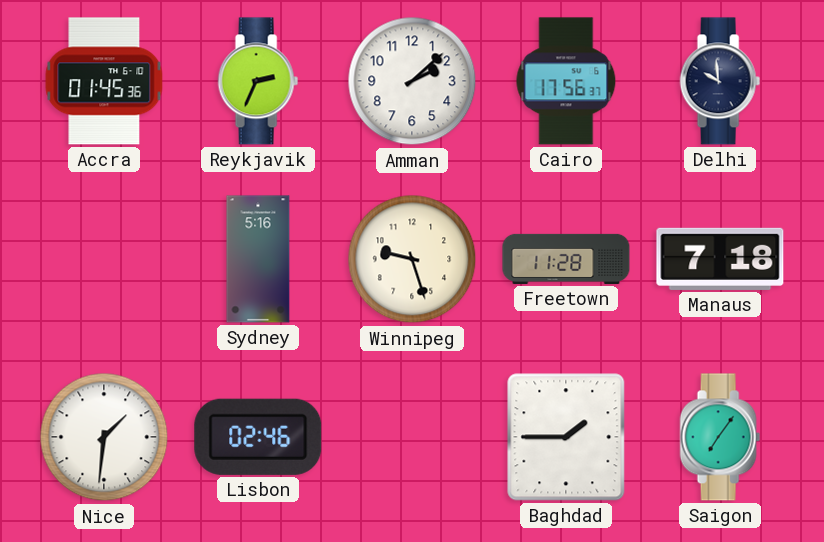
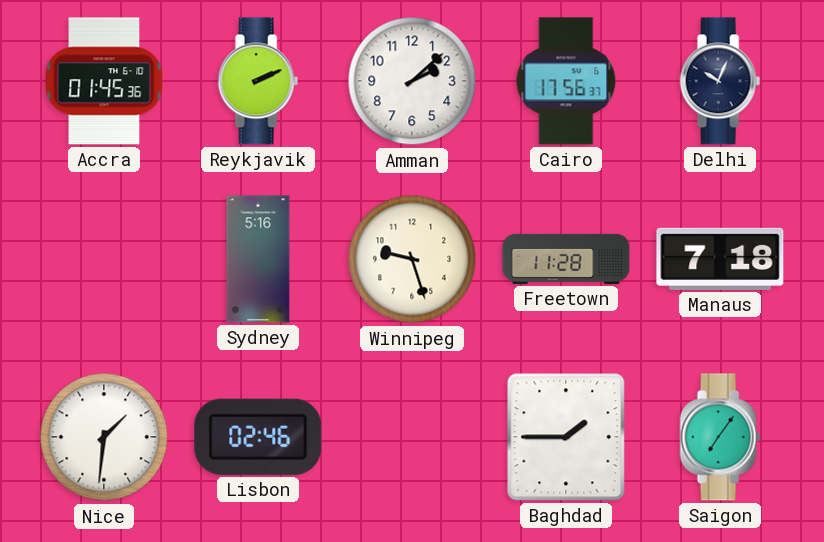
Reykjavik: 2:34 -> 2:11 (258, 81)
Delhi: 9:59 -> 10:04 (720, 81)
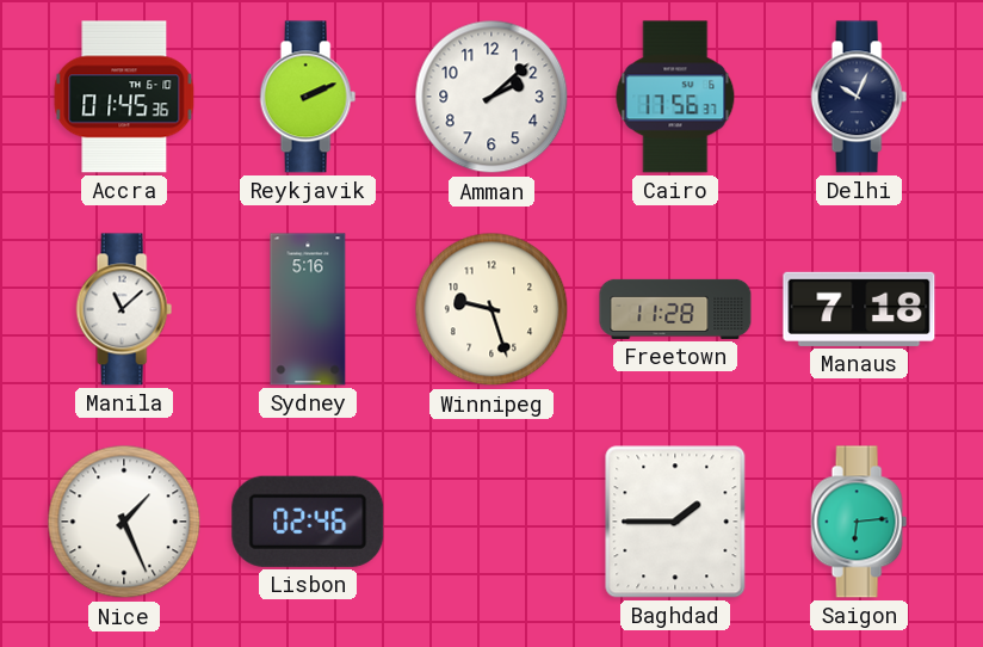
Manila: none -> 11:08 (124, 309)
Nice: 1:31 -> 1:26 (124, 522)
Saigon: 7:06 -> 6:14 (859, 522)
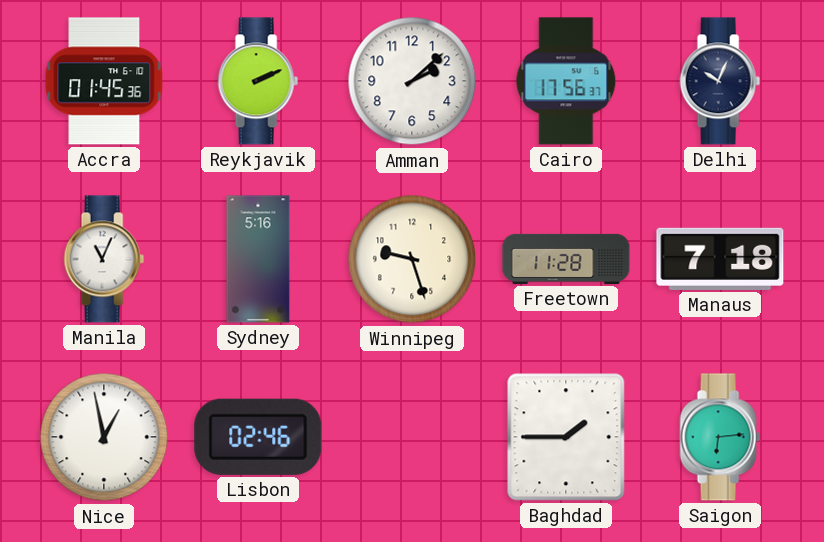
Manila: 11:08 -> 11:04 (104, 259)
Nice: 1:26 -> 12:58 (104, 437)
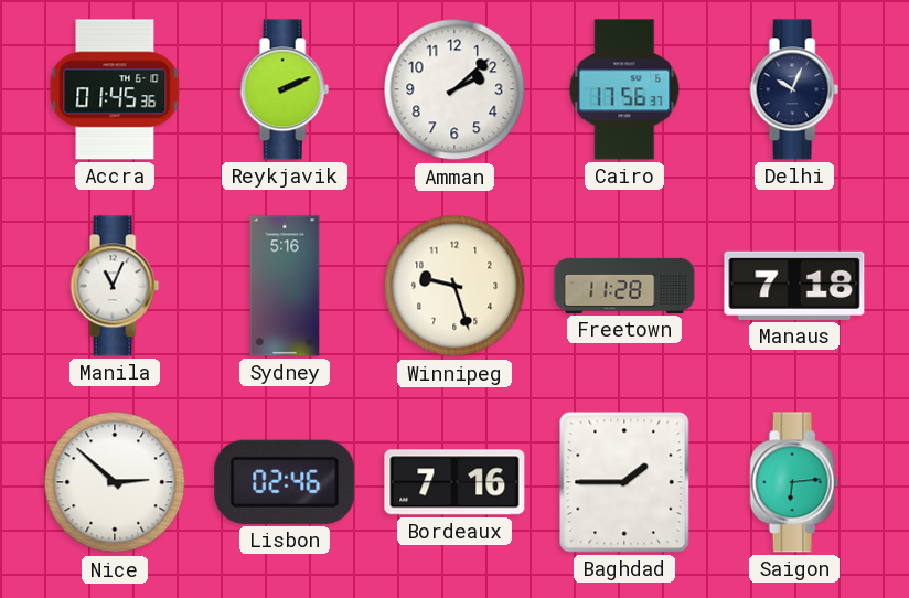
Nice: 12:58 -> 2:52 (115, 482)
Bordeaux: none -> 7:16 (454, 482)
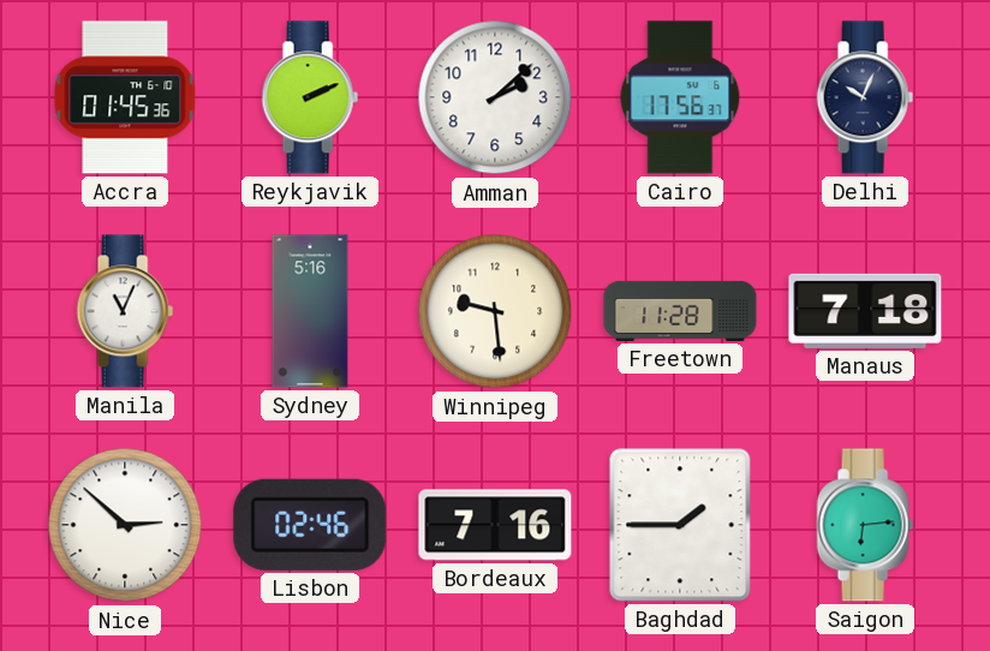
Winnipeg: 9:27 -> 9:29 (495, 311)
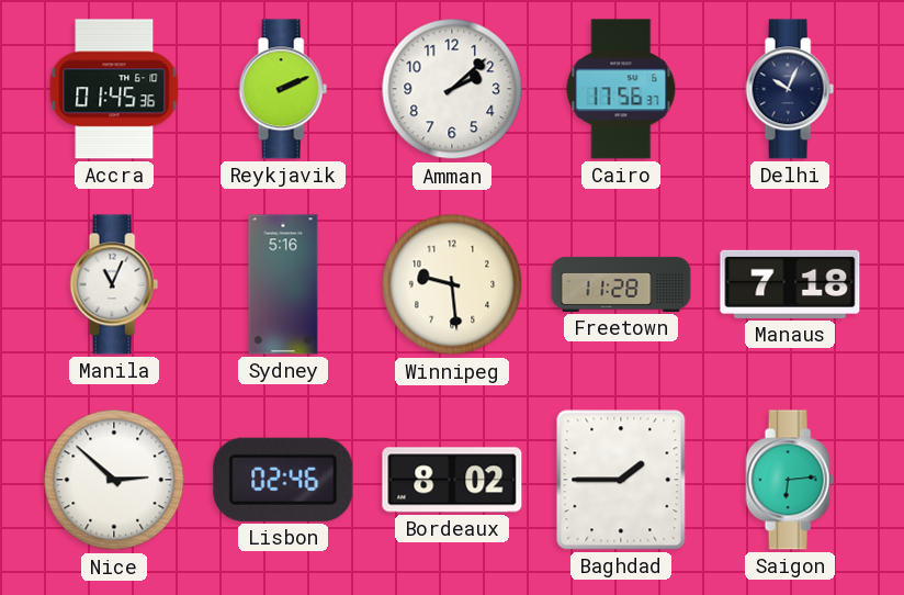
Bordeaux: 7:16 -> 8:02 (452, 480)
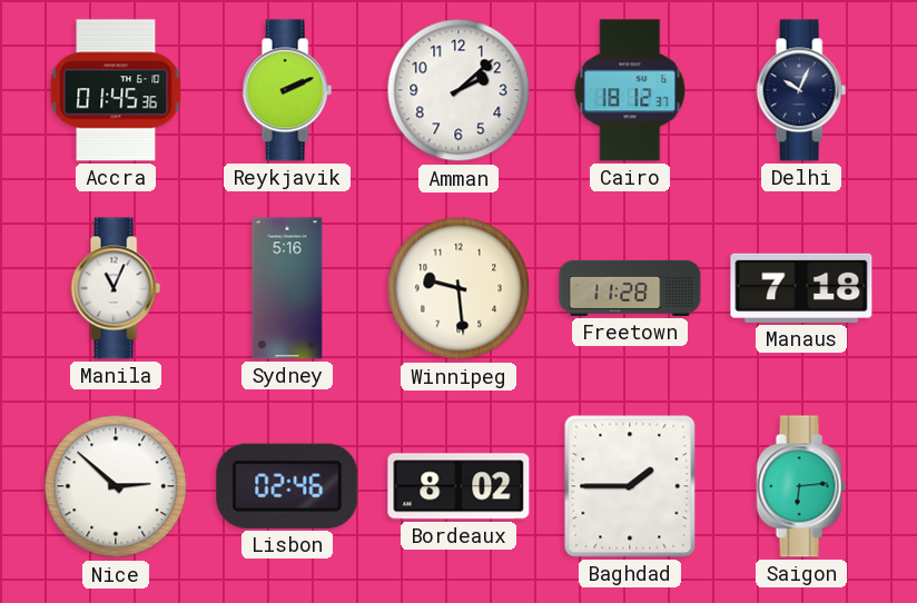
Cairo: 17:56 -> 18:12 (630, 90)
